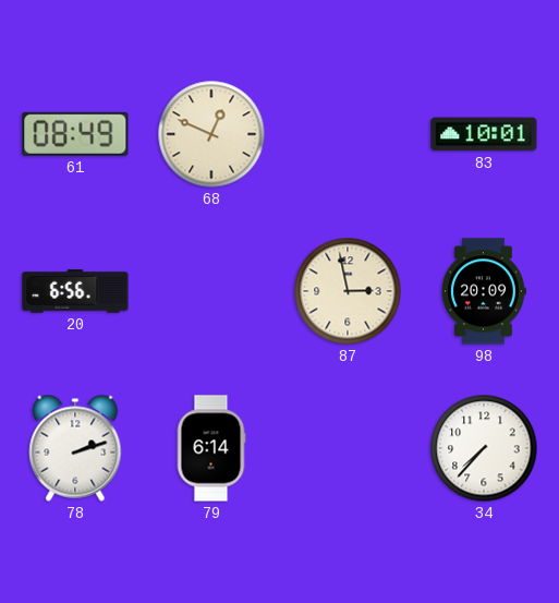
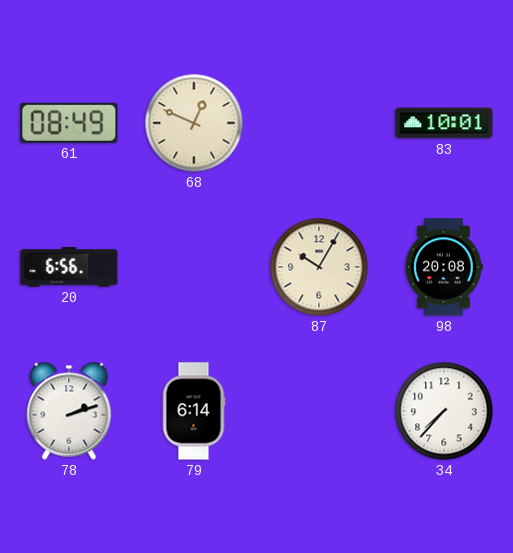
87: 2:58 -> 10:05 (319, 267)
98: 20:09 -> 20:08 (444, 267)
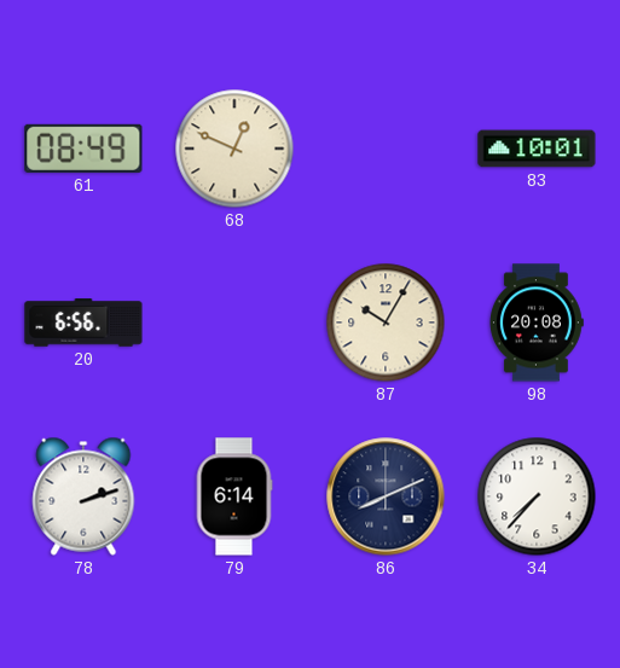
86: none -> 8:11 (386, 496)
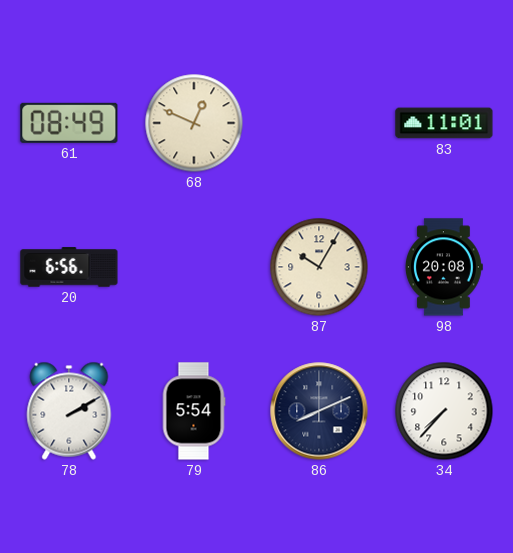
83: 10:01 -> 11:01 (444, 123)
78: 2:12 -> 2:10 (69, 411)
79: 6:14 -> 5:54 (194, 411)
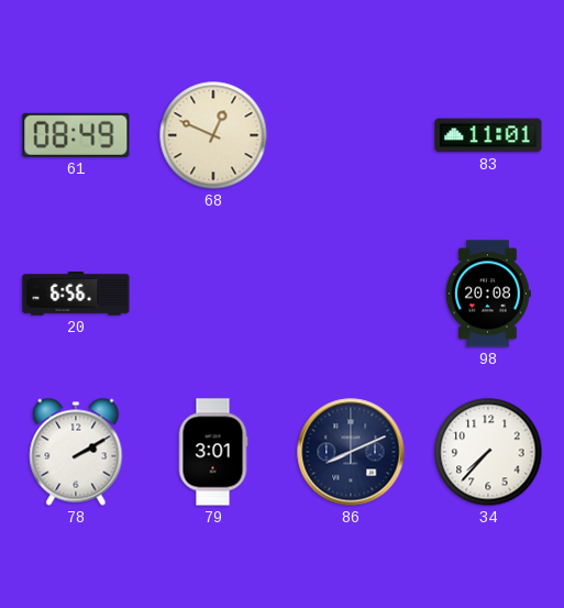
87: 10:05 -> none (319, 267)
79: 5:54 -> 3:01 (213, 452)
